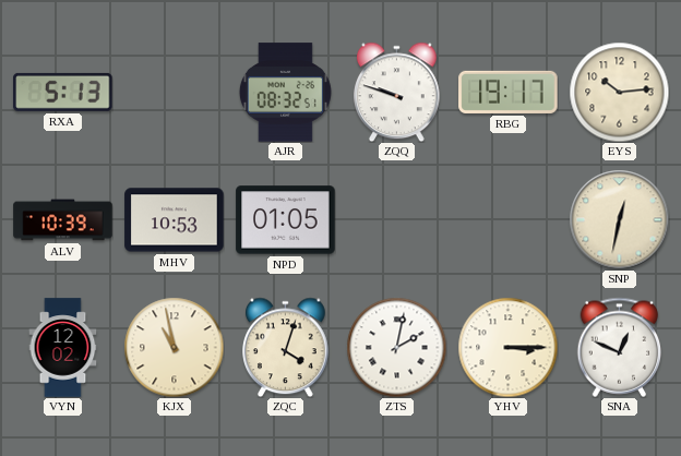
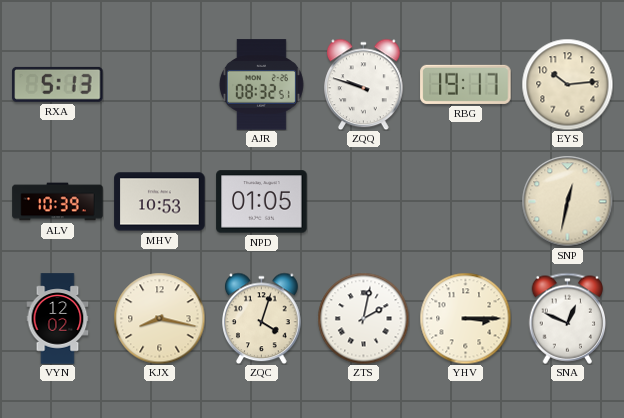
KJX: 10:58 -> 8:17 (159, 318)
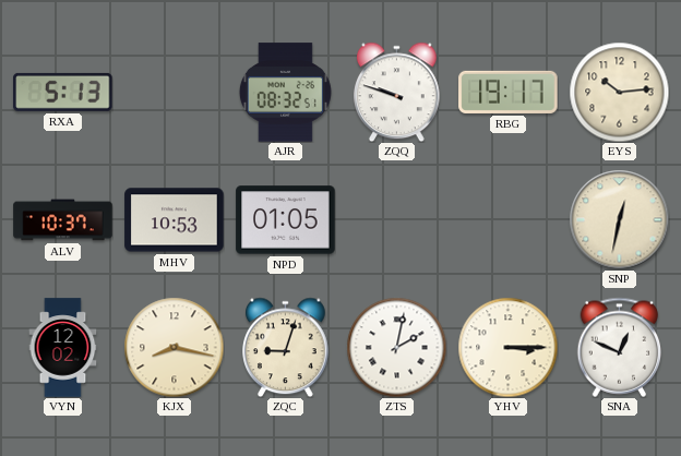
ALV: 10:39 -> 10:37 (63, 220)
ZQC: 4:03 -> 9:03 (286, 347)
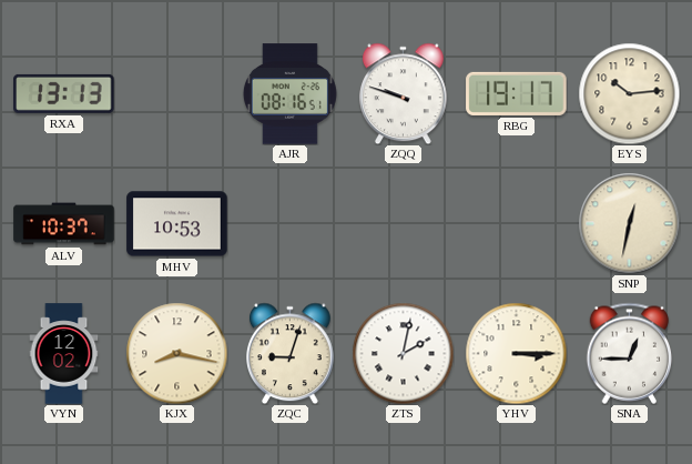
RXA: 5:13 -> 13:13 (64, 93)
AJR: 08:32 -> 08:16 (289, 94)
NPD: 01:05 -> none (286, 220)
SNA: 12:49 -> 12:45 (630, 353)
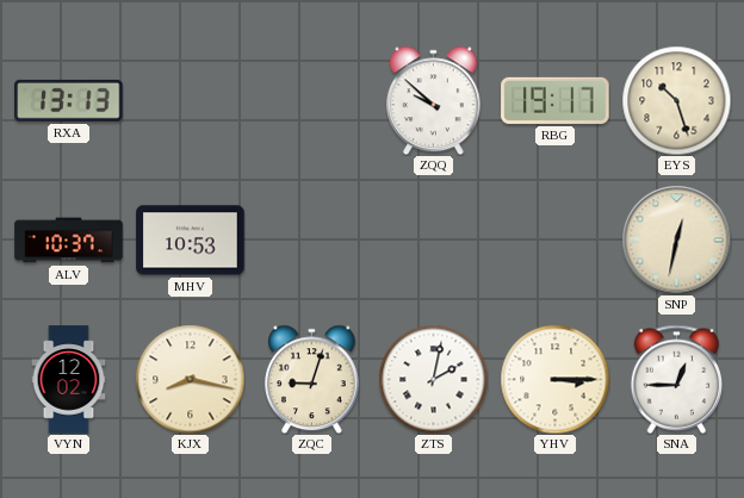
AJR: 08:16 -> none (289, 94)
ZQQ: 9:48 -> 9:52 (434, 100)
EYS: 10:14 -> 10:27 (676, 100)
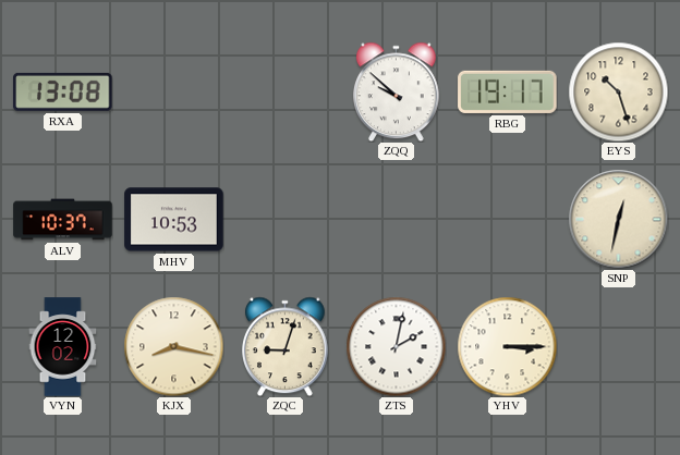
RXA: 13:13 -> 13:08 (63, 91)
SNA: 12:45 -> none (677, 379)
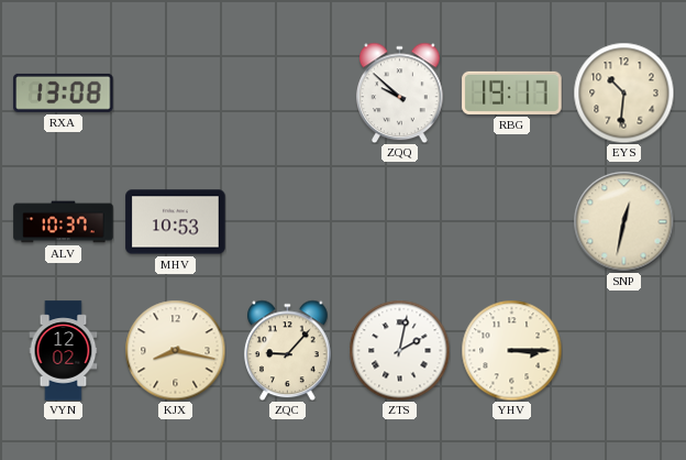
EYS: 10:27 -> 10:31 (623, 92)
ZQC: 9:03 -> 9:07 (288, 350)
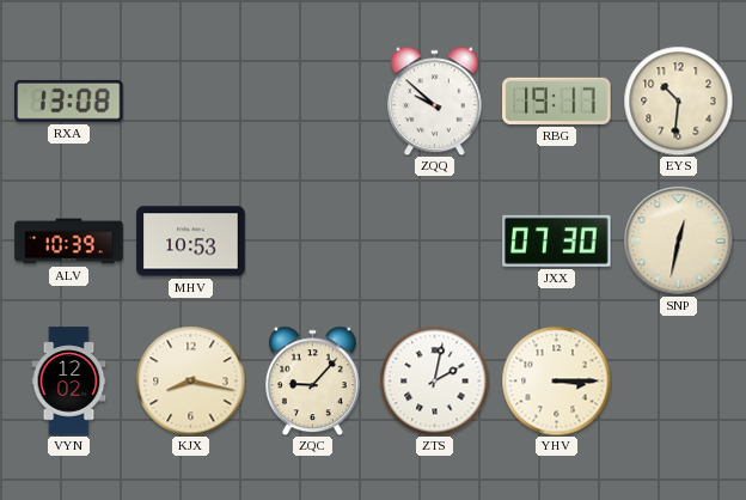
ALV: 10:37 -> 10:39 (69, 242)
JXX: none -> 07:30 (557, 240)
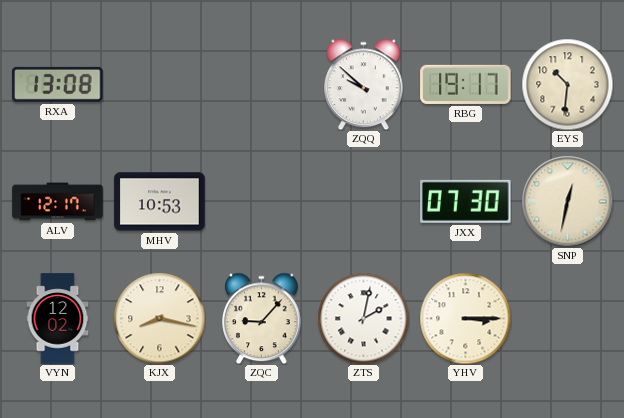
ALV: 10:39 -> 12:17 (58, 202)
